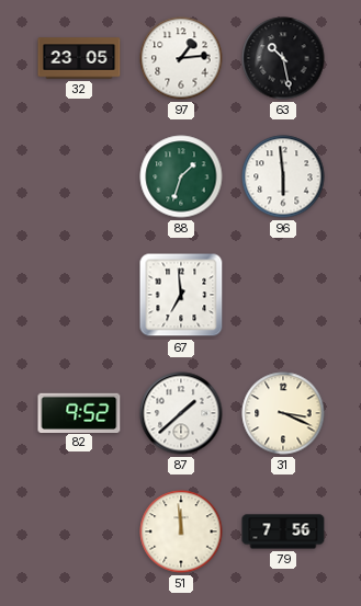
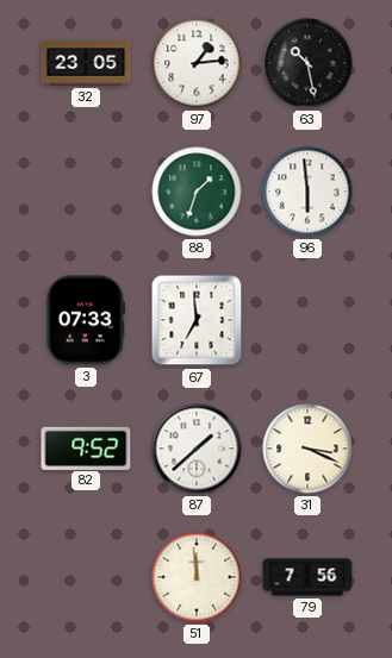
3: none -> 07:33 (86, 320)
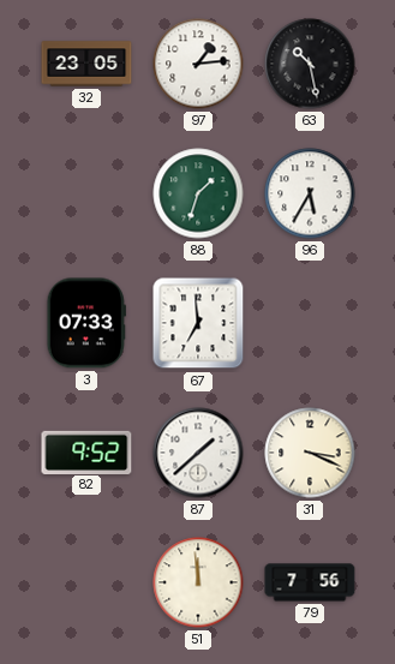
96: 5:59 -> 5:35 (310, 193)
